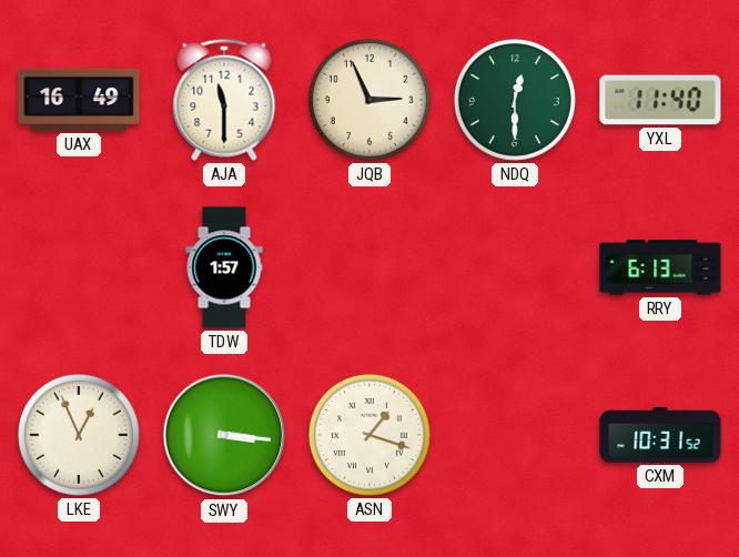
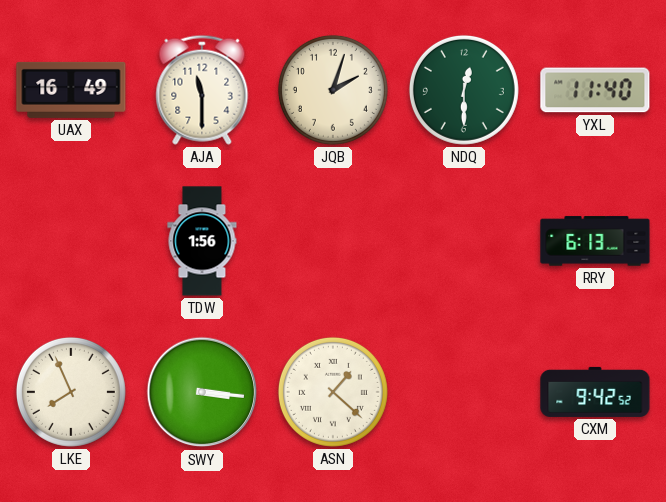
JQB: 2:56 -> 2:03 (333, 90)
TDW: 1:57 -> 1:56 (202, 241)
LKE: 12:56 -> 7:56 (71, 392)
ASN: 1:18 -> 1:22 (333, 392)
CXM: 10:31 -> 9:42 (595, 392)
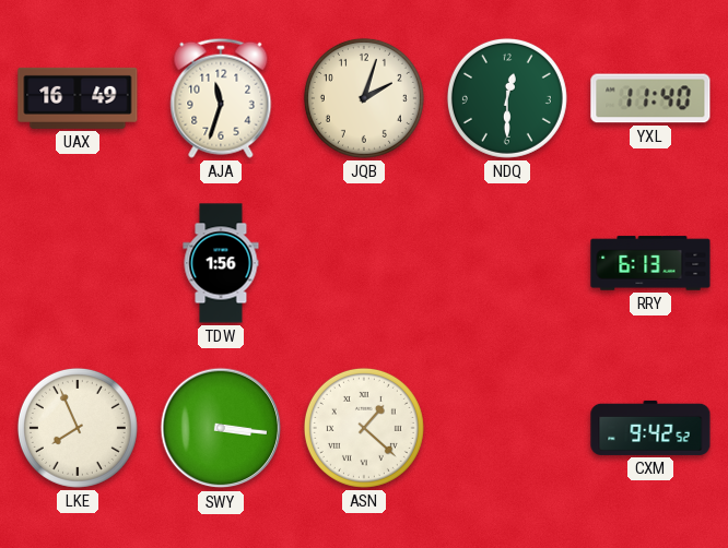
AJA: 11:30 -> 11:33 (221, 98)
